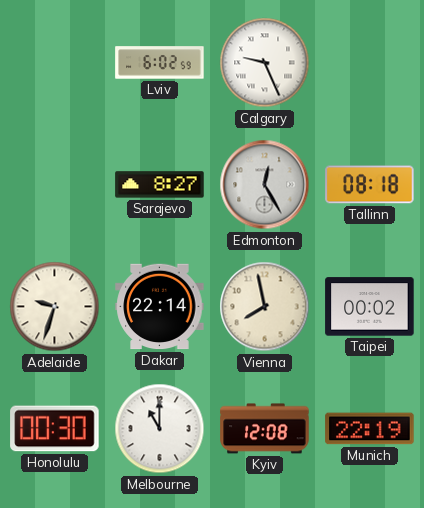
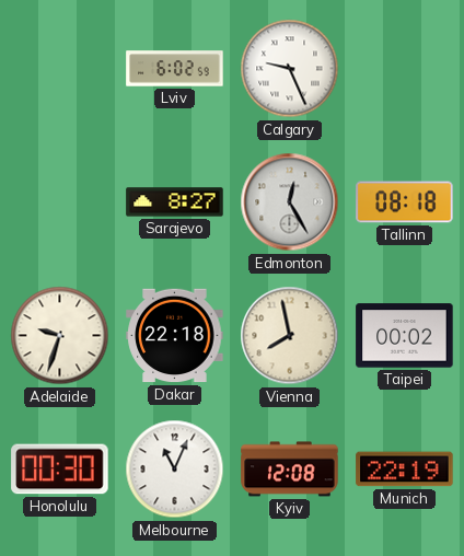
Dakar: 22:14 -> 22:18 (175, 336)
Melbourne: 11:00 -> 11:04 (175, 470)
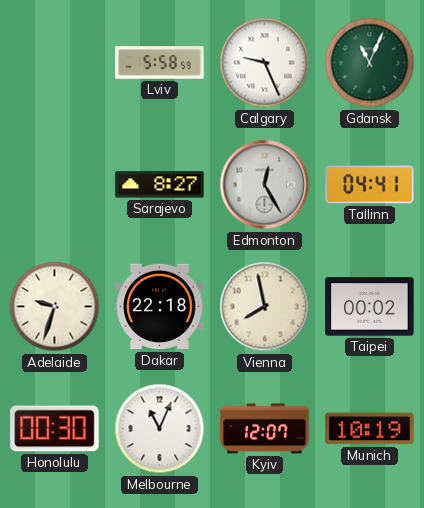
Lviv: 6:02 -> 5:58 (160, 63)
Gdansk: none -> 11:04 (370, 63)
Tallinn: 08:18 -> 04:41 (370, 185)
Kyiv: 12:08 -> 12:07 (265, 429)
Munich: 22:19 -> 10:19 (370, 429)
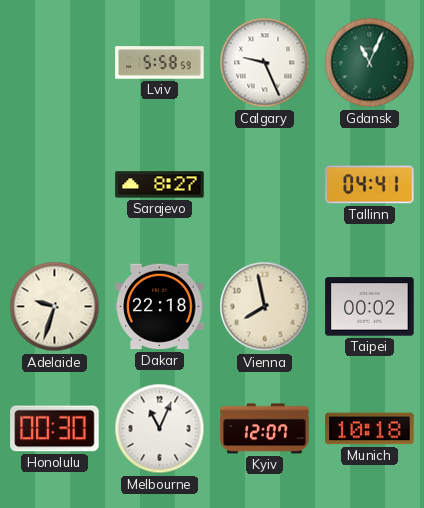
Edmonton: 12:25 -> none (265, 185)
Munich: 10:19 -> 10:18 (370, 429)
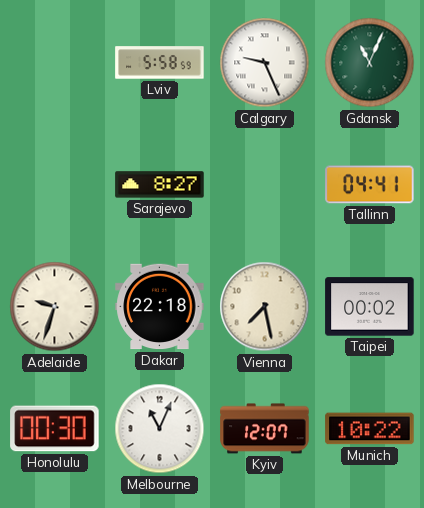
Vienna: 7:58 -> 7:28 (265, 307)
Munich: 10:18 -> 10:22 (370, 429)
